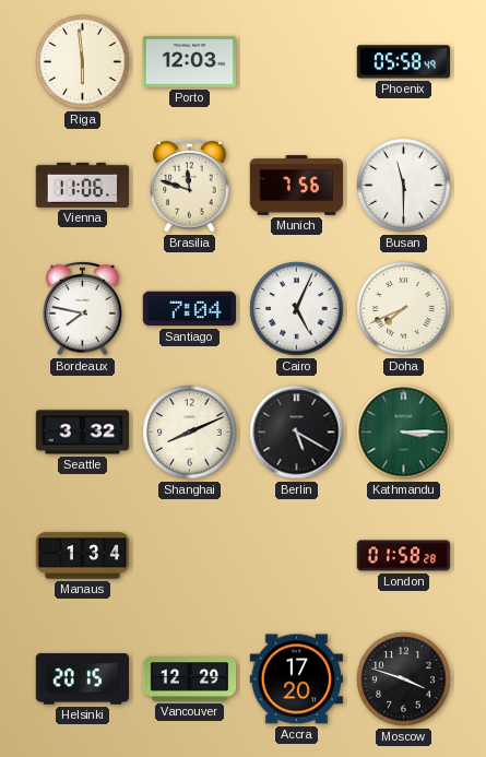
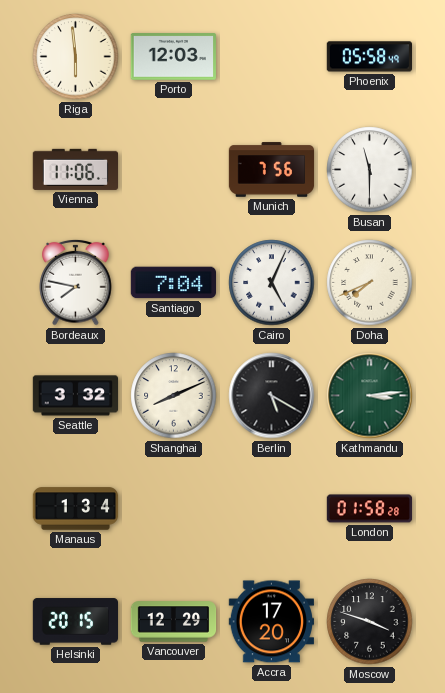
Brasilia: 11:48 -> none (190, 185)
Kathmandu: 3:15 -> 3:14 (370, 396)
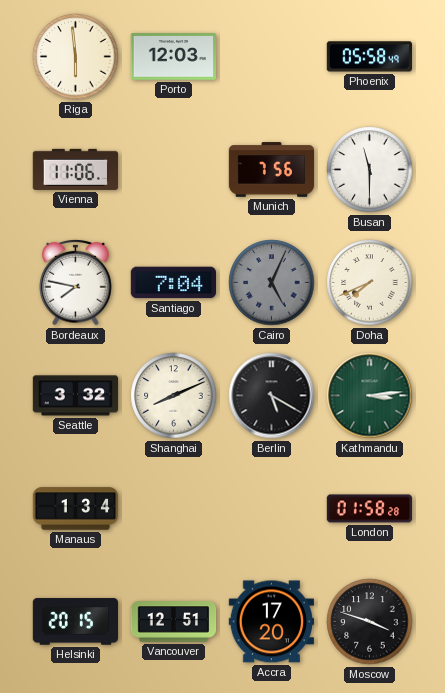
Cairo dial: white -> grey (272, 283)
Vancouver: 12:29 -> 12:51 (174, 622)
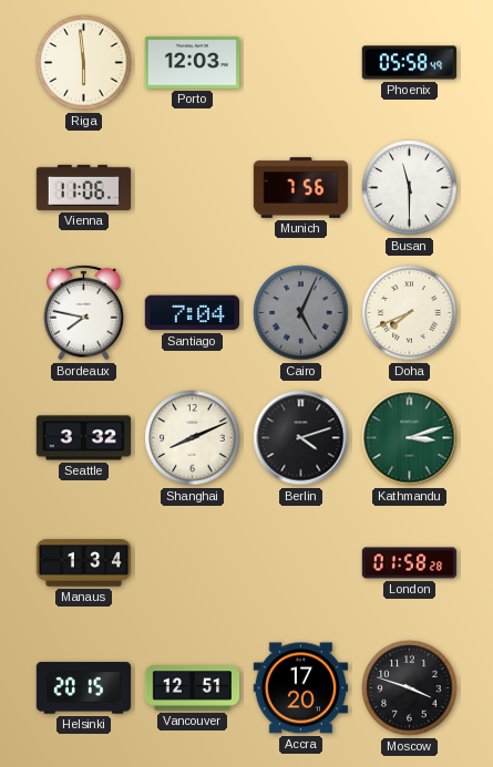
Berlin: 5:20 -> 4:12 (301, 438)
Kathmandu: 3:14 -> 3:12 (410, 438)
